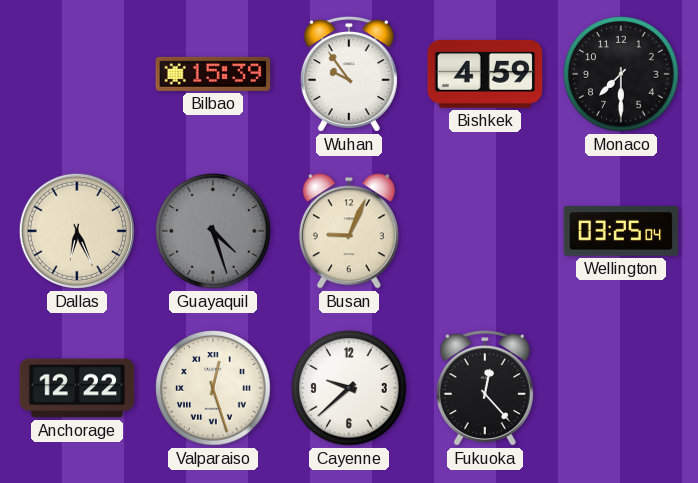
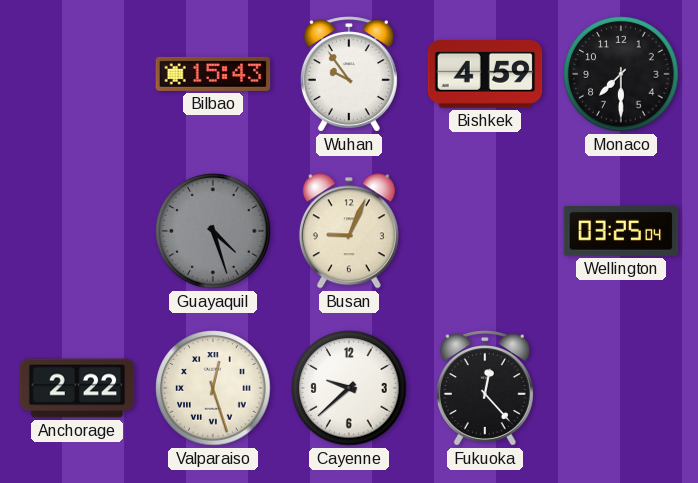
Bilbao: 15:39 -> 15:43 (213, 74)
Dallas: 6:26 -> none (77, 231)
Anchorage: 12:22 -> 2:22 (77, 388)
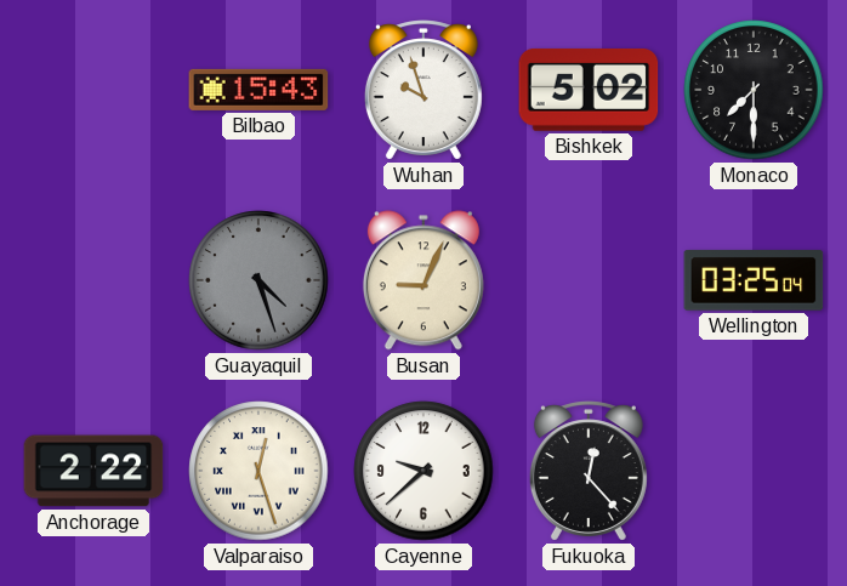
Wuhan: 9:54 -> 9:57 (423, 90)
Bishkek: 4:59 -> 5:02 (589, 90)
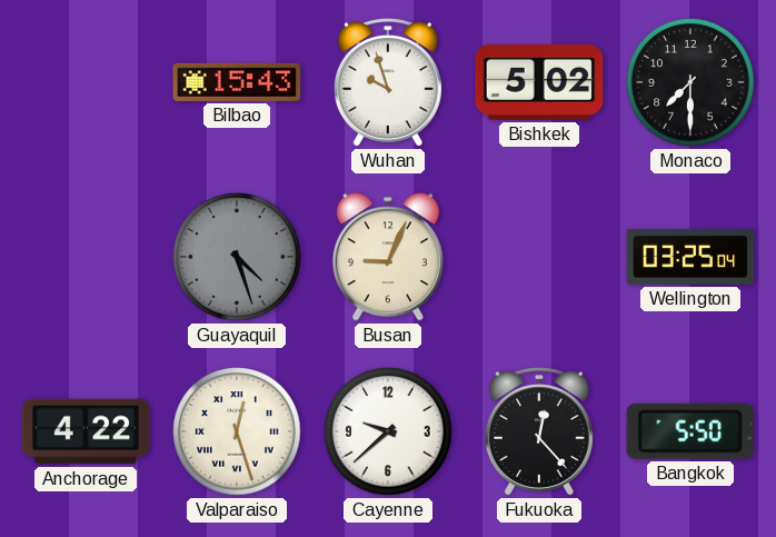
Anchorage: 2:22 -> 4:22 (86, 431)
Bangkok: none -> 5:50 (689, 431)
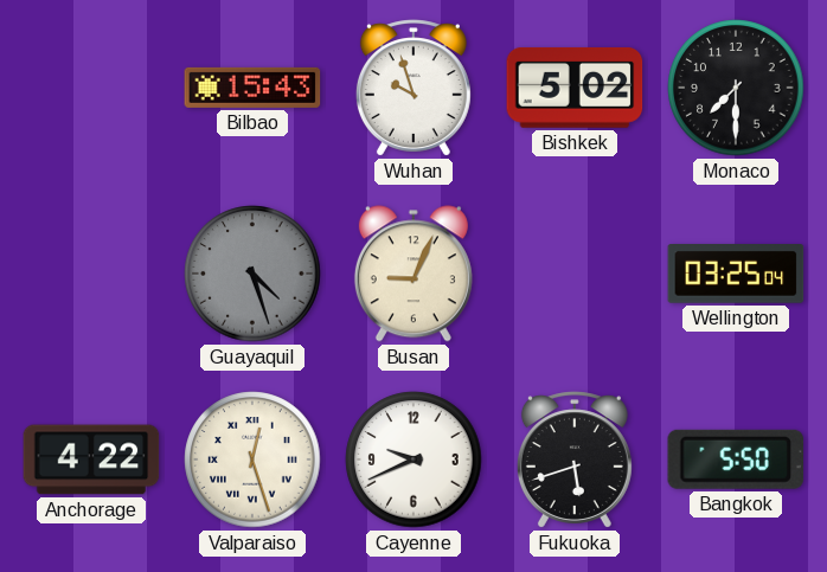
Cayenne: 9:38 -> 9:41 (413, 459)
Fukuoka: 12:23 -> 5:42 (575, 459)
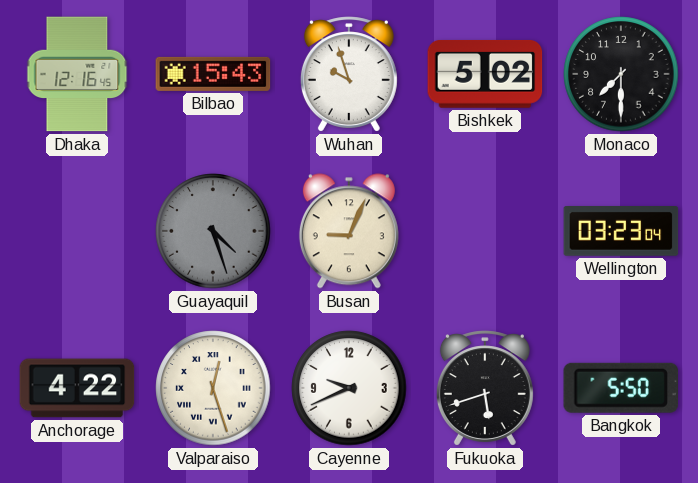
Dhaka: none -> 12:16 (77, 74)
Wellington: 03:25 -> 03:23 (621, 232)
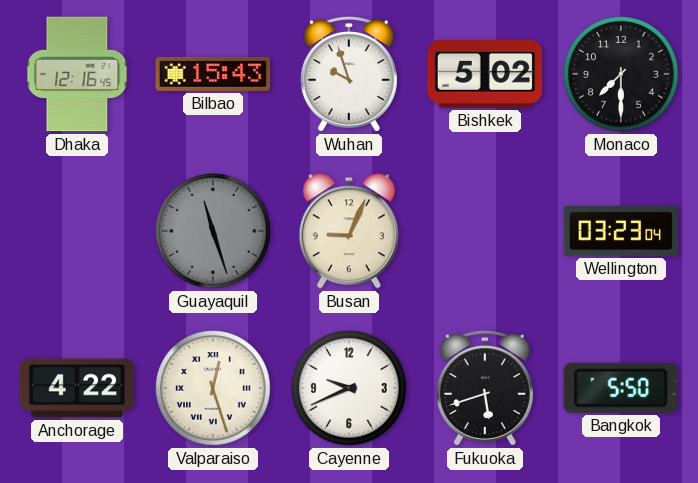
Guayaquil: 4:27 -> 11:27 (213, 231)
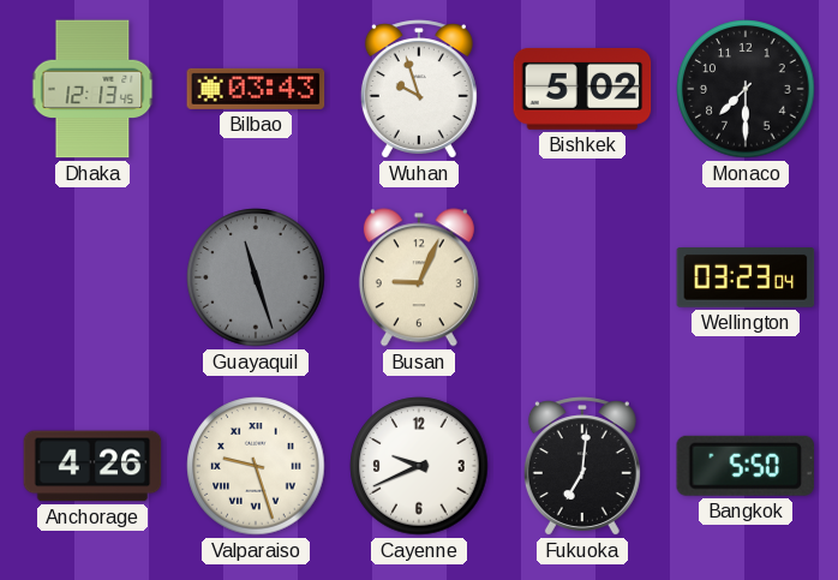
Dhaka: 12:16 -> 12:13 (92, 89)
Bilbao: 15:43 -> 03:43 (256, 89)
Anchorage: 4:22 -> 4:26 (92, 466)
Valparaiso: 12:27 -> 9:27 (256, 466)
Fukuoka: 5:42 -> 7:01 (582, 466)
